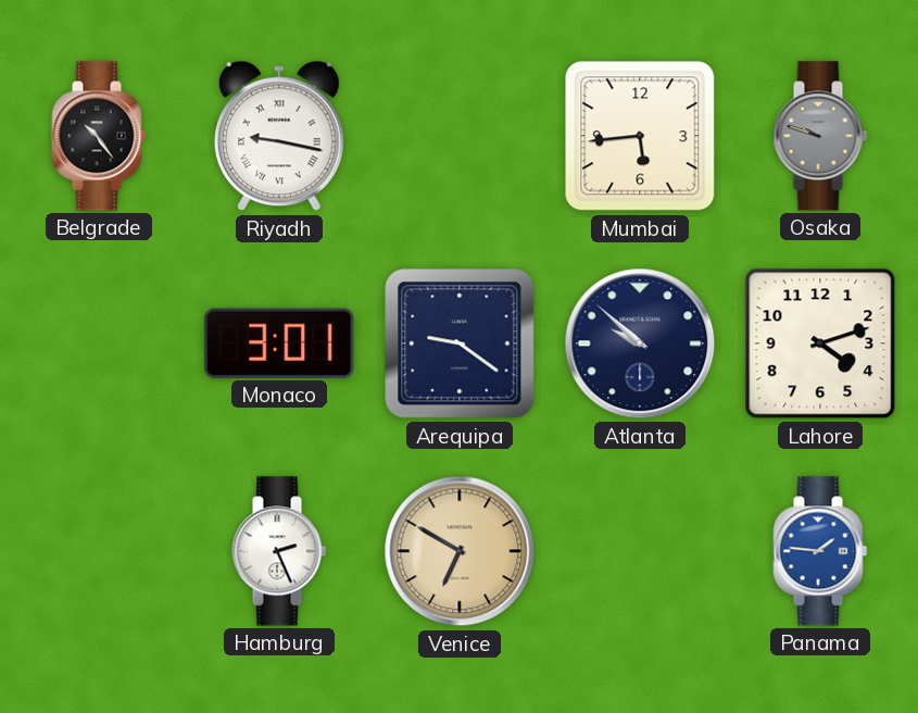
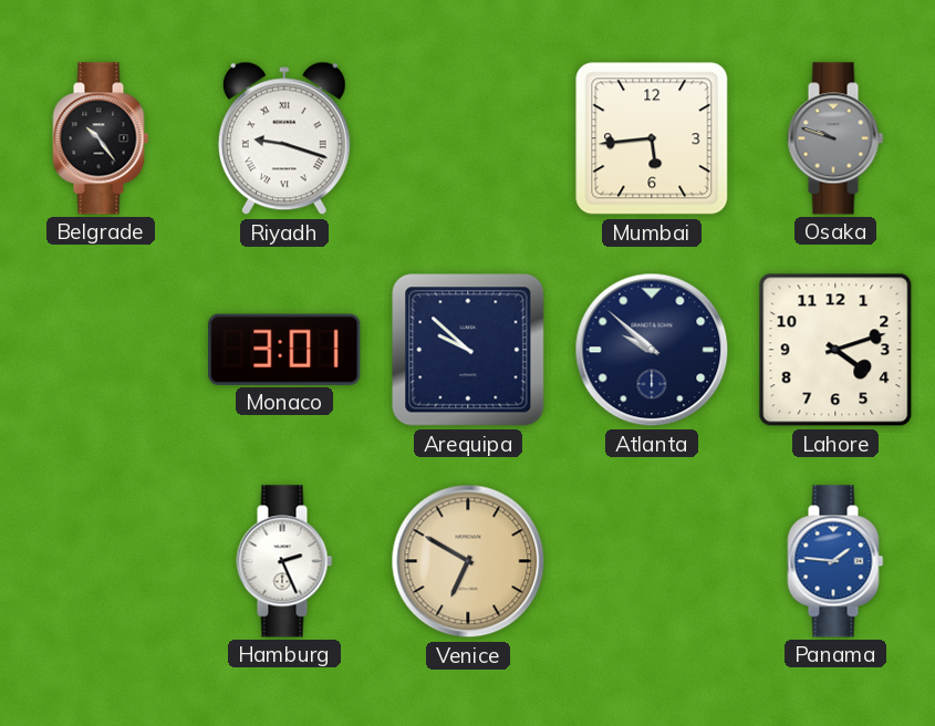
Riyadh: 9:17 -> 9:18 (284, 138)
Arequipa: 9:21 -> 9:52 (468, 350)
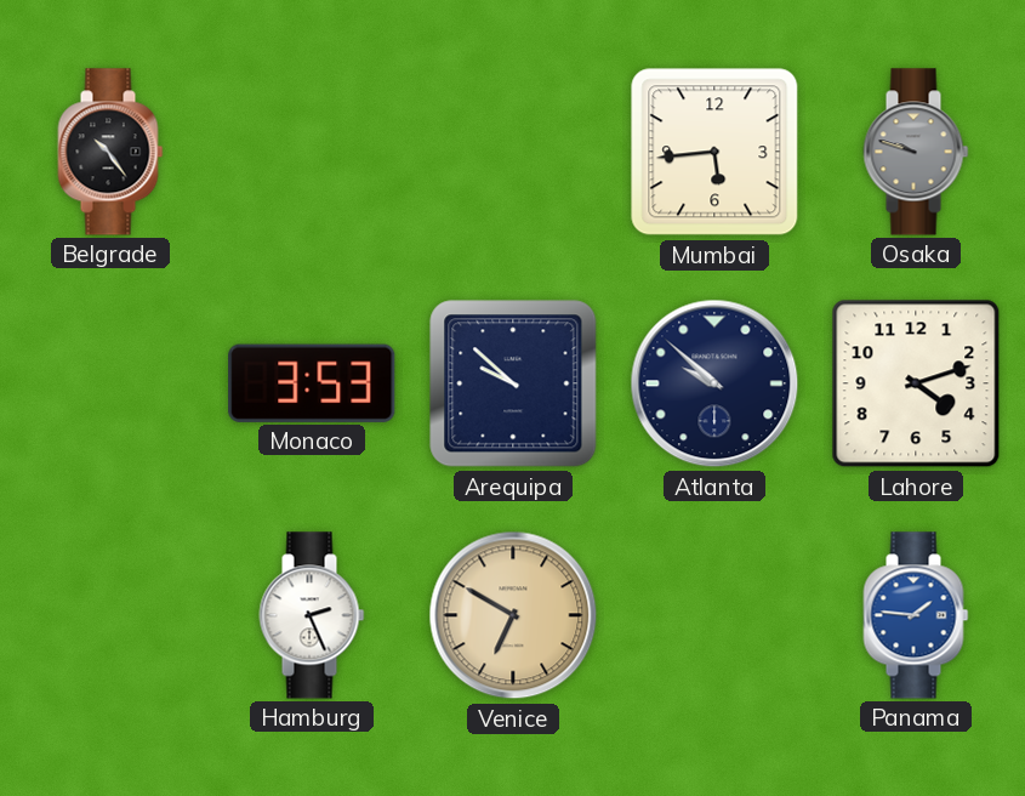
Riyadh: 9:18 -> none (284, 138)
Monaco: 3:01 -> 3:53 (312, 383)
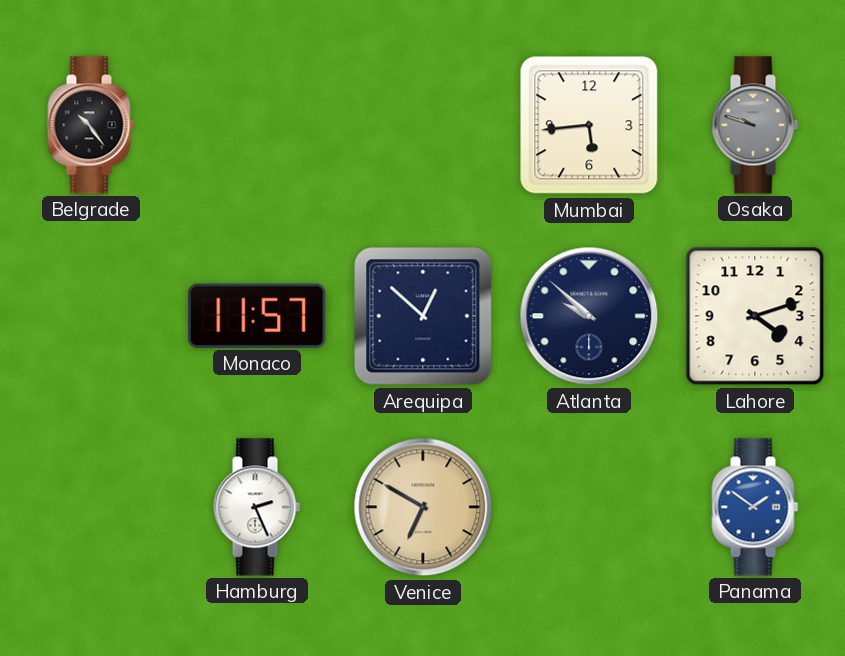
Monaco: 3:53 -> 11:57 (257, 316)
Arequipa: 9:52 -> 12:52 (423, 316)
Panama: 1:46 -> 1:51 (755, 507)
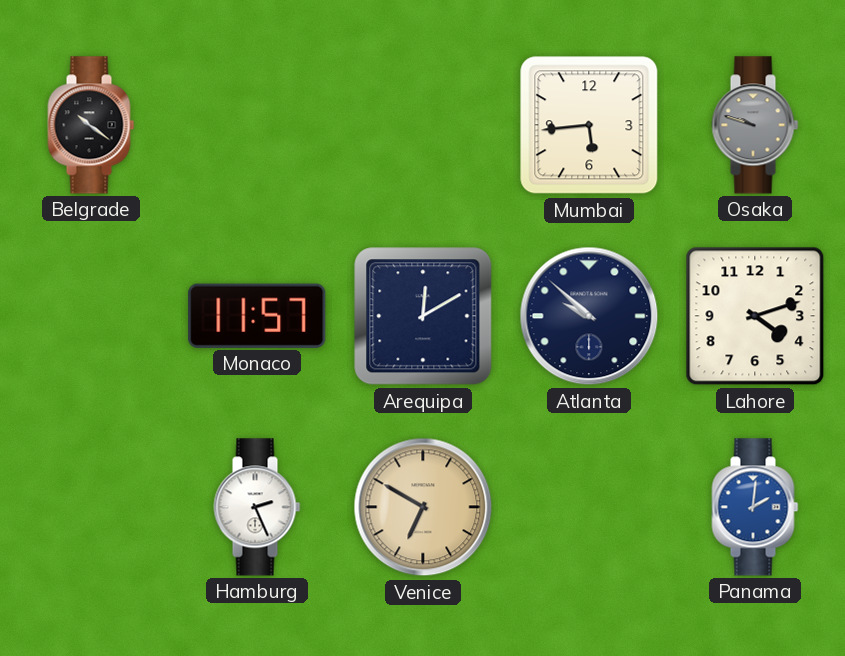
Belgrade: 10:24 -> 10:21 (91, 125)
Arequipa: 12:52 -> 12:10 (423, 316)
Panama: 1:51 -> 2:01 (755, 507)
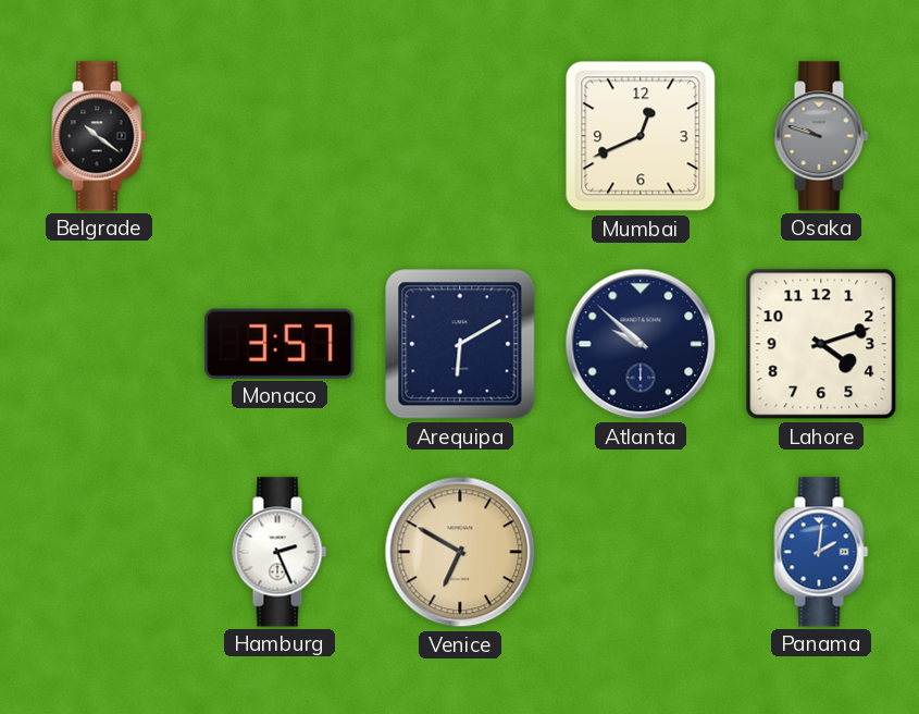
Mumbai: 5:44 -> 12:41 (641, 136)
Monaco: 11:57 -> 3:57 (280, 344)
Arequipa: 12:10 -> 6:10 (460, 344)
